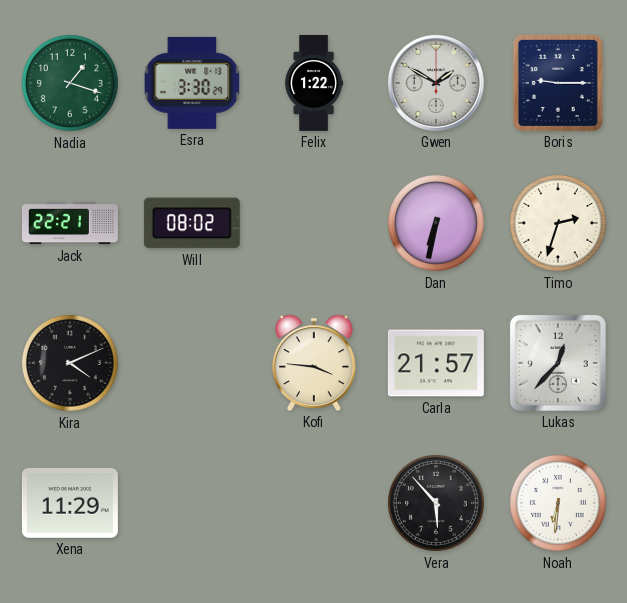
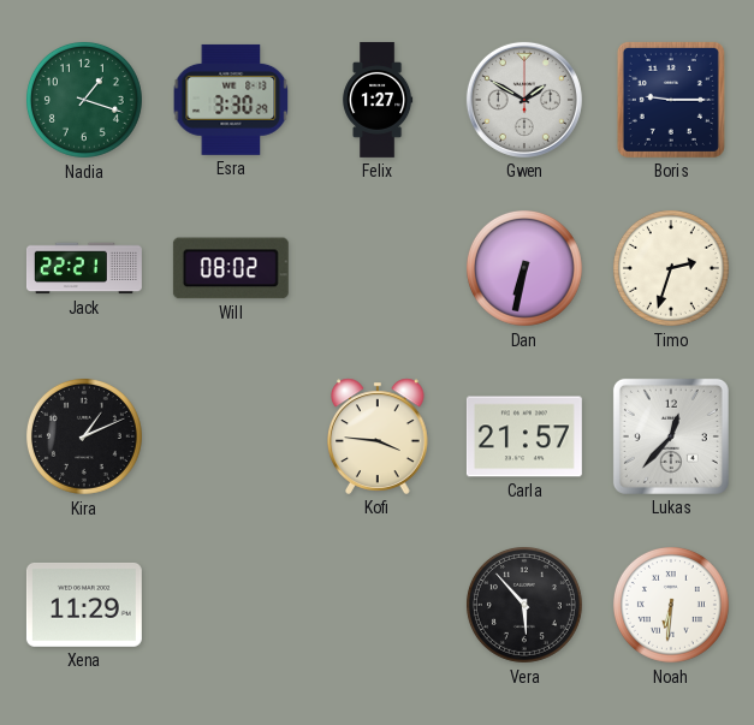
Felix: 1:22 -> 1:27 (378, 100)
Kira: 4:11 -> 1:11 (84, 436)
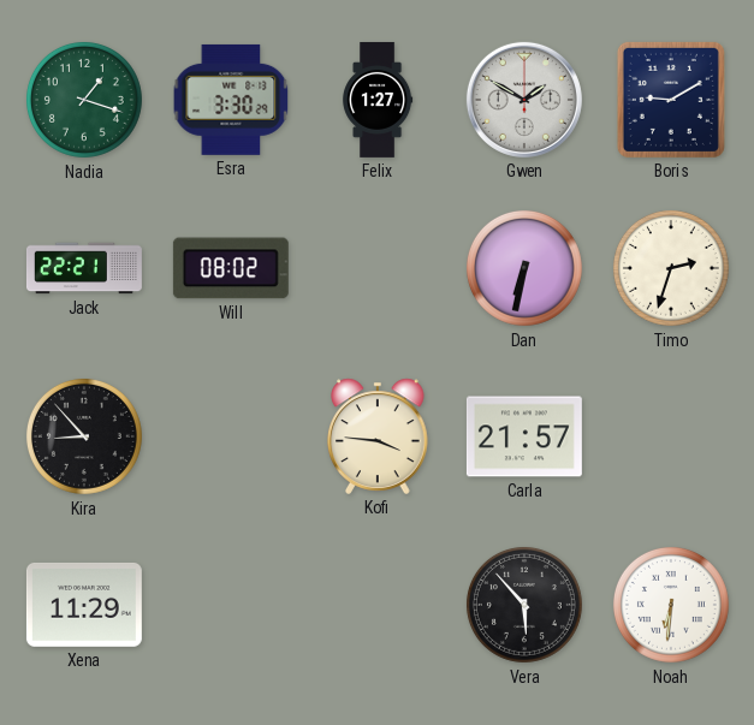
Boris: 9:15 -> 9:10 (671, 100)
Kira: 1:11 -> 8:53 (84, 436)
Lukas: 12:37 -> none (671, 436)
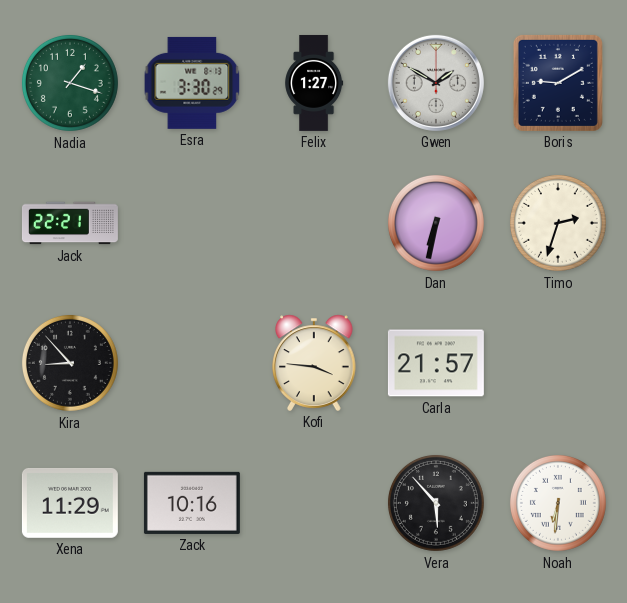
Will: 08:02 -> none (231, 268)
Zack: none -> 10:16 (192, 503)
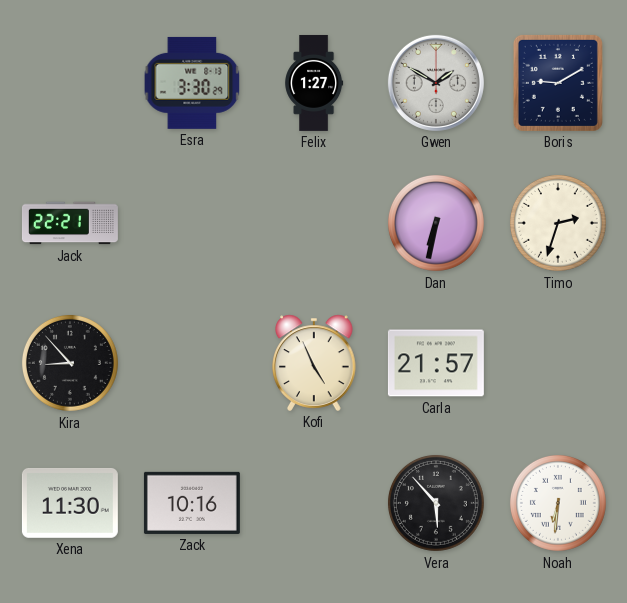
Nadia: 1:18 -> none (70, 83)
Kofi: 3:46 -> 4:56 (314, 363)
Xena: 11:29 -> 11:30 (70, 503)
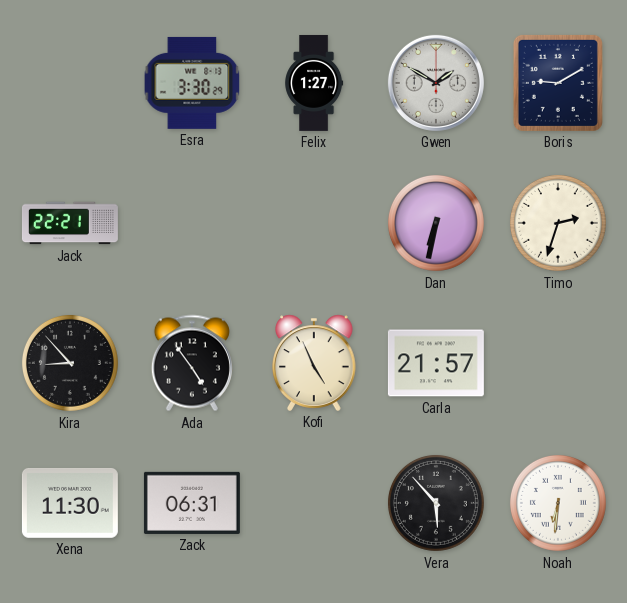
Ada: none -> 4:54 (192, 363)
Zack: 10:16 -> 06:31 (192, 503)
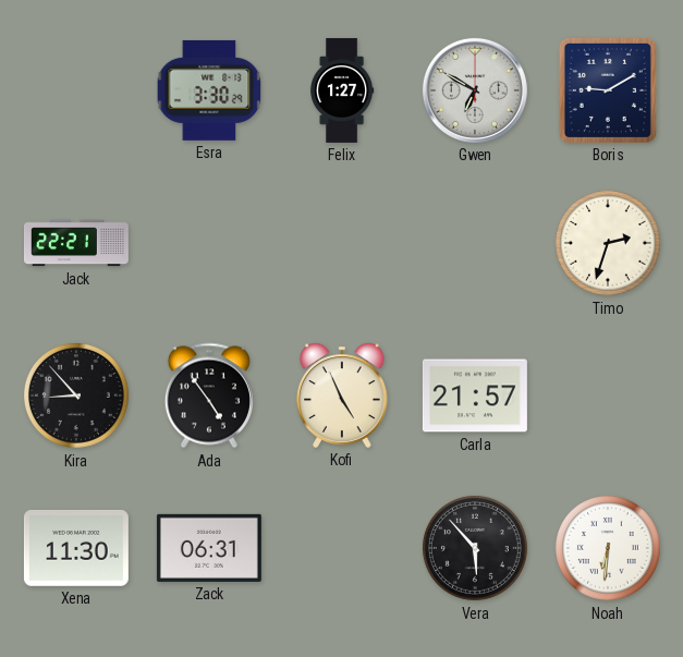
Gwen: 1:50 -> 6:50 (475, 90)
Dan: 6:32 -> none (436, 223)
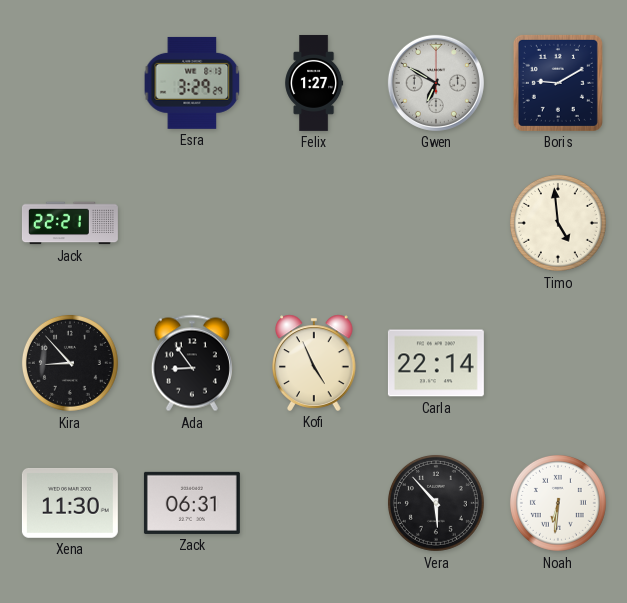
Esra: 3:30 -> 3:29 (192, 83)
Timo: 2:33 -> 4:59 (558, 223)
Ada: 4:54 -> 8:54 (192, 363)
Carla: 21:57 -> 22:14 (436, 363)
